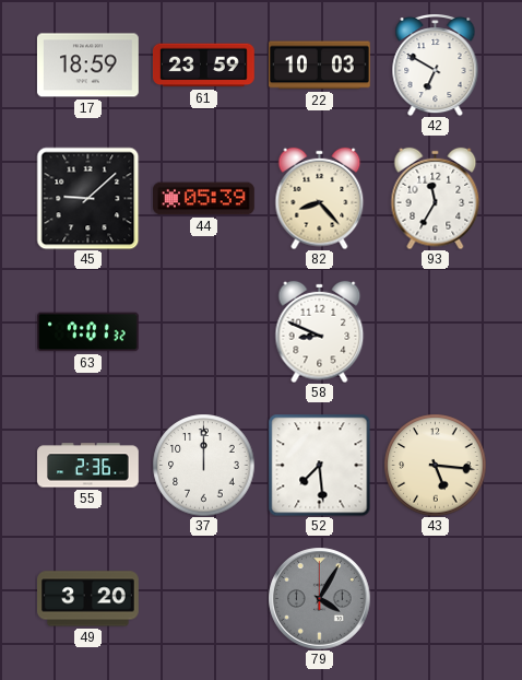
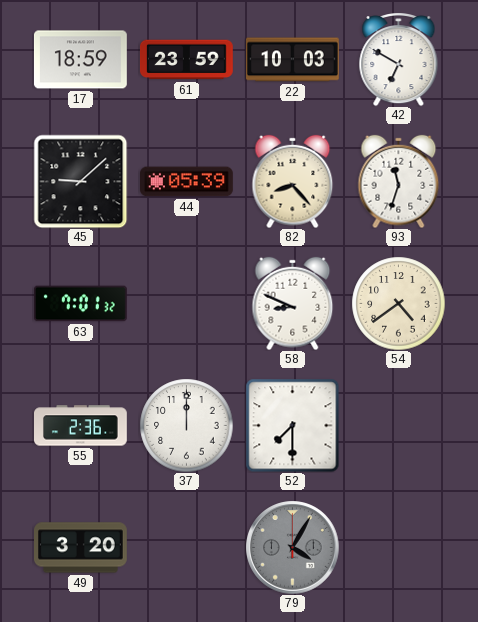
93: 11:35 -> 11:33 (399, 181)
54: none -> 4:39 (398, 303)
52: 7:29 -> 7:30 (292, 425)
43: 5:16 -> none (435, 465)
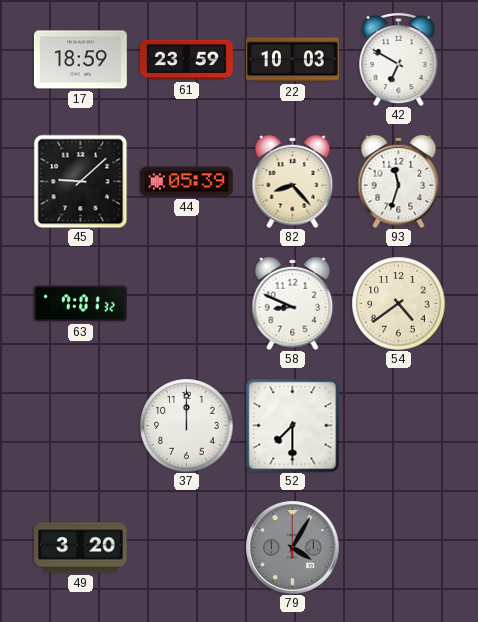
55: 2:36 -> none (81, 426)
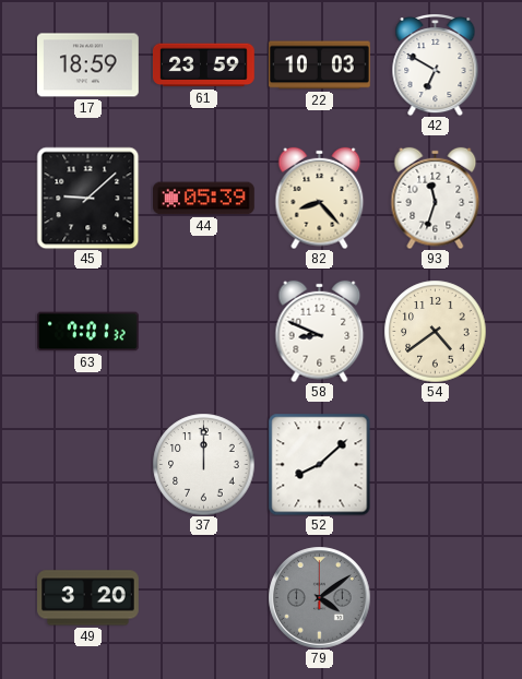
52: 7:30 -> 8:08 (319, 464)
79: 4:05 -> 4:09 (319, 597)
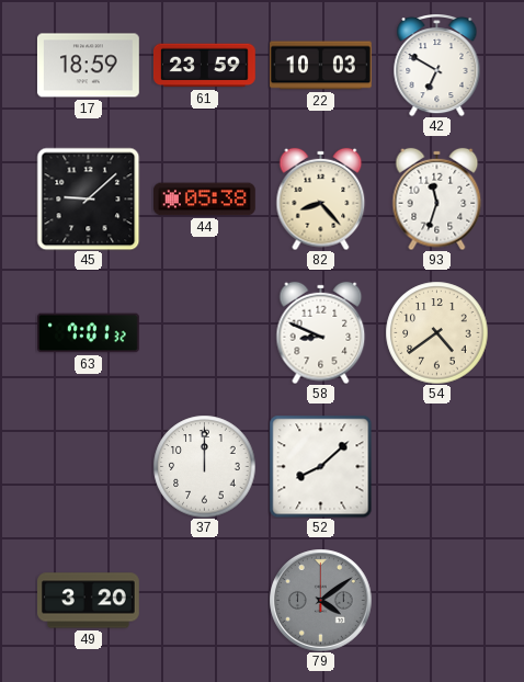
44: 05:39 -> 05:38 (205, 200)
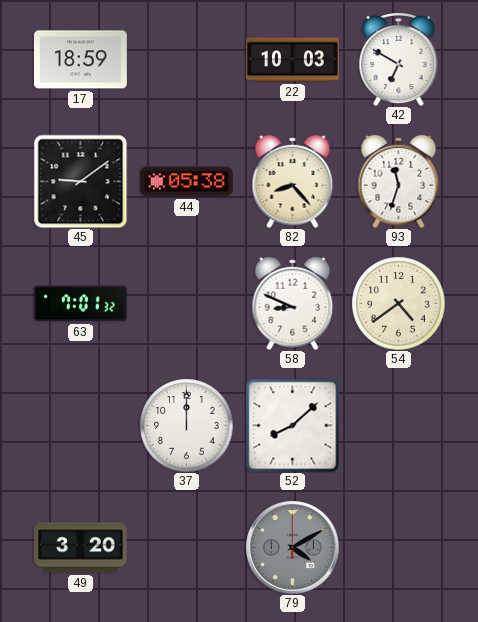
61: 23:59 -> none (204, 66)
45: 9:08 -> 9:09 (80, 181)
79: 4:09 -> 4:10 (292, 547)
